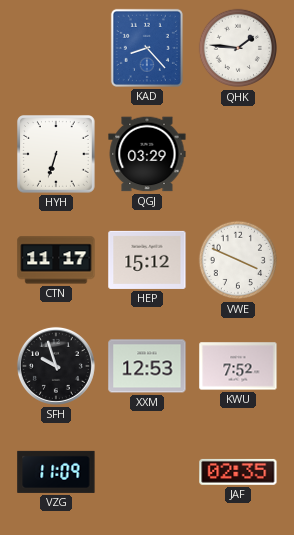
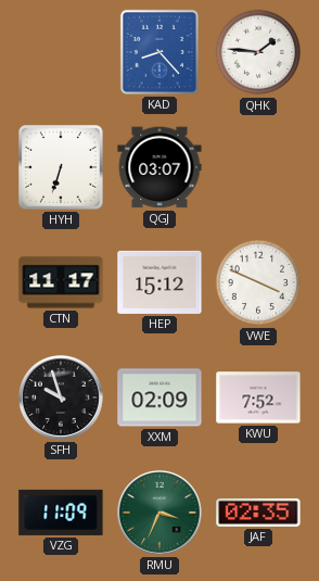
QGJ: 03:29 -> 03:07 (159, 167)
XXM: 12:53 -> 02:09 (159, 397)
RMU: none -> 3:34 (159, 513)
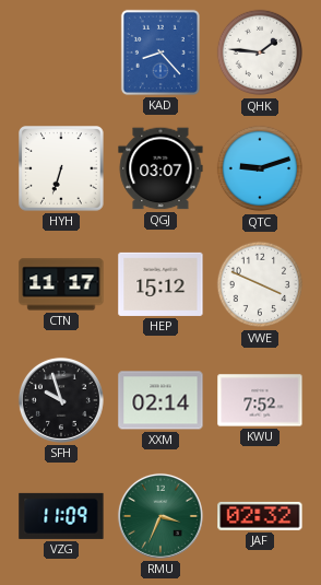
QTC: none -> 9:12 (260, 168)
XXM: 02:09 -> 02:14 (160, 400)
JAF: 02:35 -> 02:32 (260, 516)
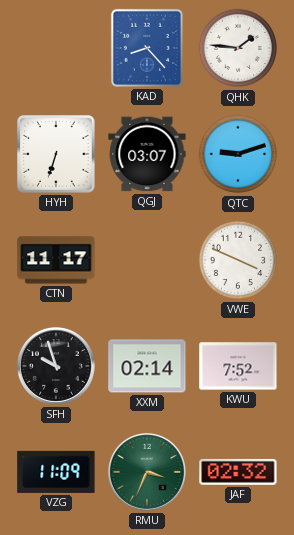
HEP: 15:12 -> none (160, 284)
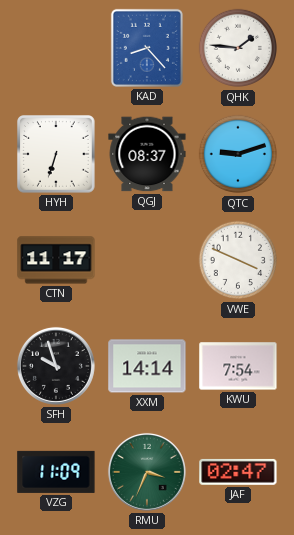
QGJ: 03:07 -> 08:37 (147, 154)
XXM: 02:14 -> 14:14 (147, 366)
KWU: 7:52 -> 7:54 (238, 366)
JAF: 02:32 -> 02:47 (238, 472)
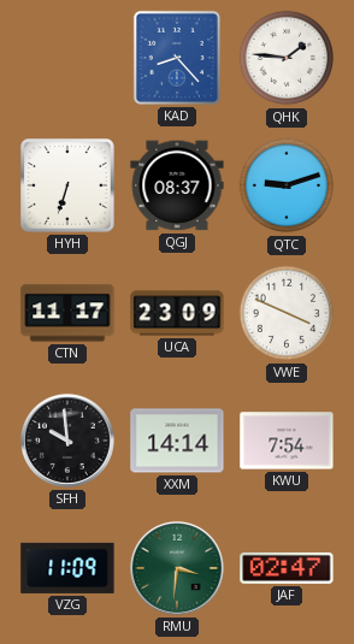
UCA: none -> 23:09 (177, 313)
SFH: 9:57 -> 9:59 (67, 441)
RMU: 3:34 -> 3:31 (177, 568)
